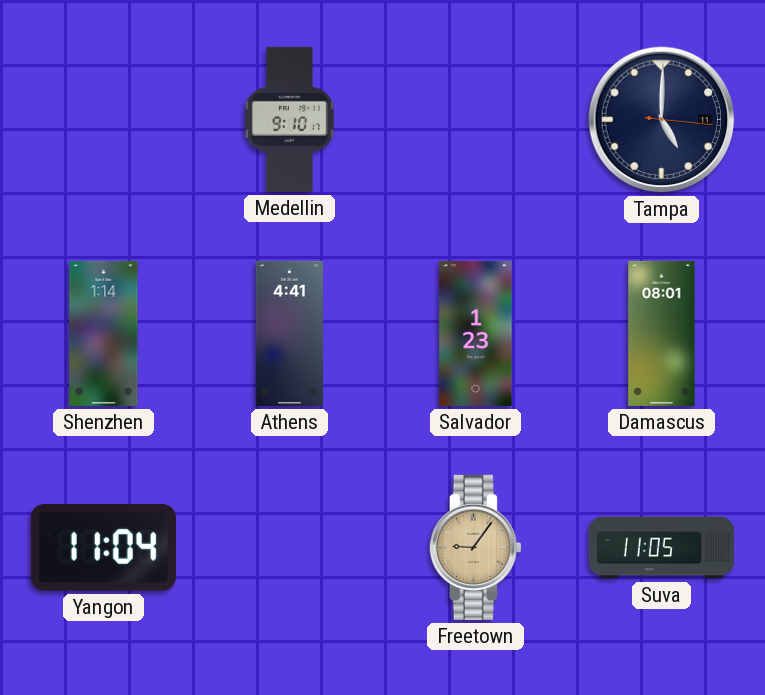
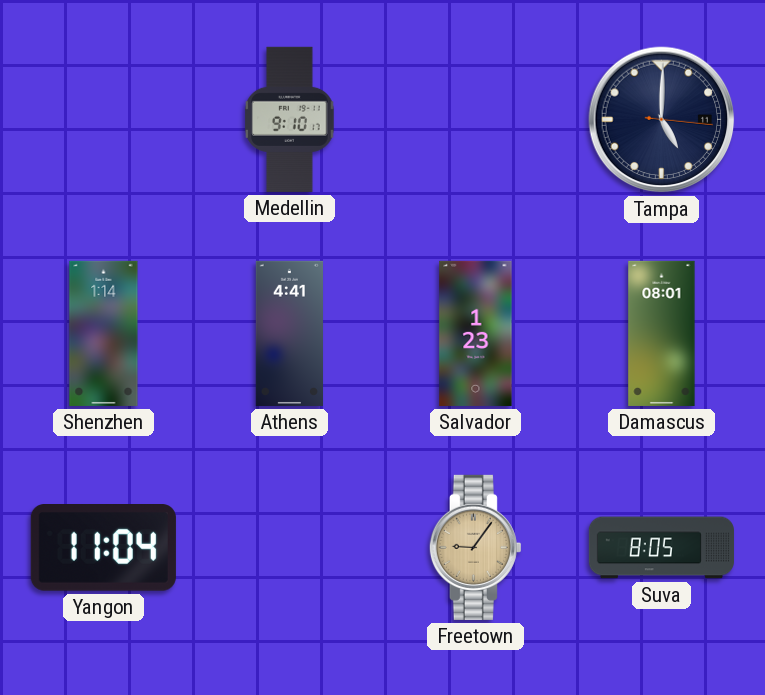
Suva: 11:05 -> 8:05 (661, 548)
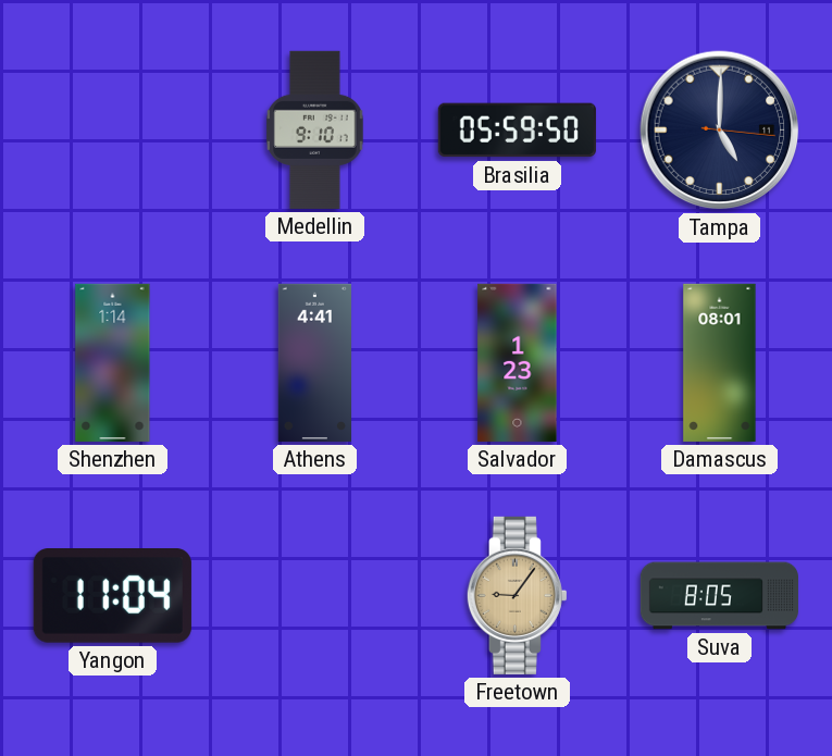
Brasilia: none -> 05:59 (517, 131)
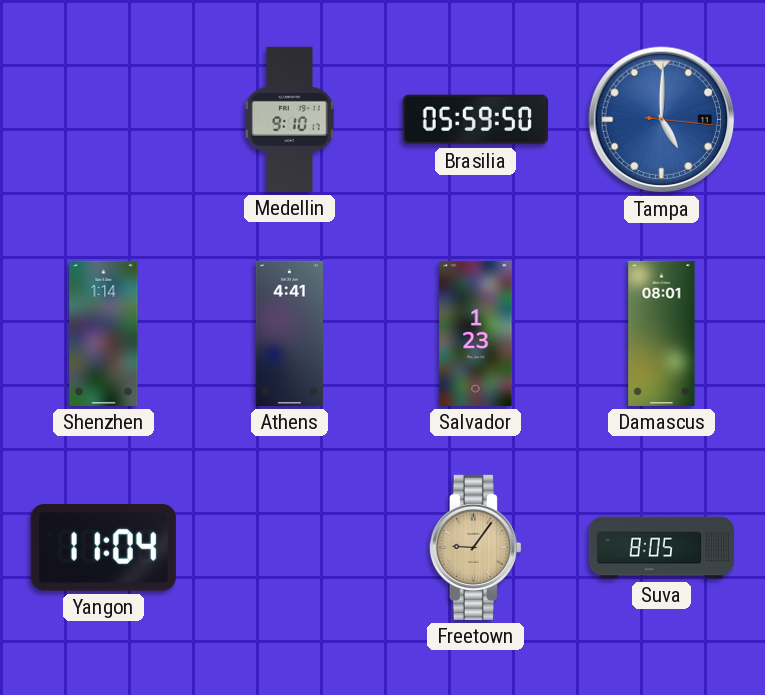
Tampa dial: navy -> blue (662, 120)
